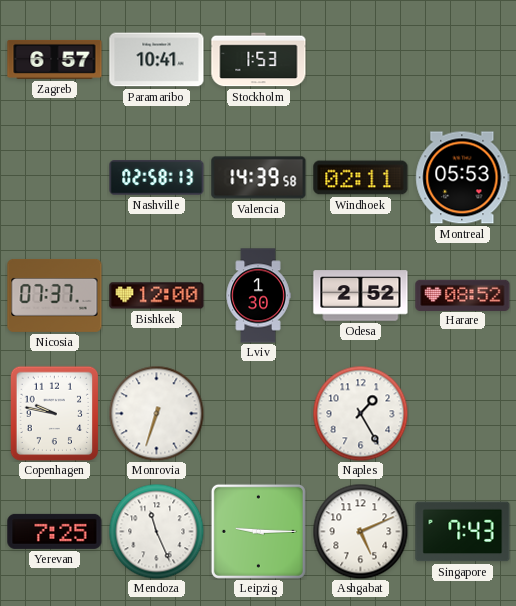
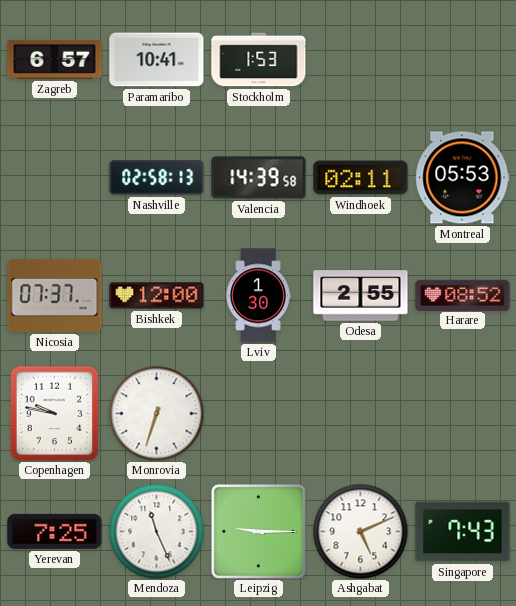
Odesa: 2:52 -> 2:55 (361, 296)
Naples: 1:25 -> none (360, 413)
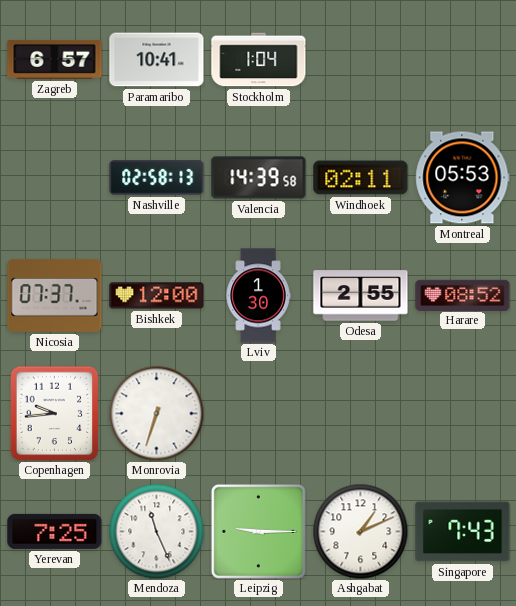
Stockholm: 1:53 -> 1:04 (259, 60)
Copenhagen: 9:47 -> 9:44 (55, 413)
Ashgabat: 5:11 -> 1:11 (360, 531)
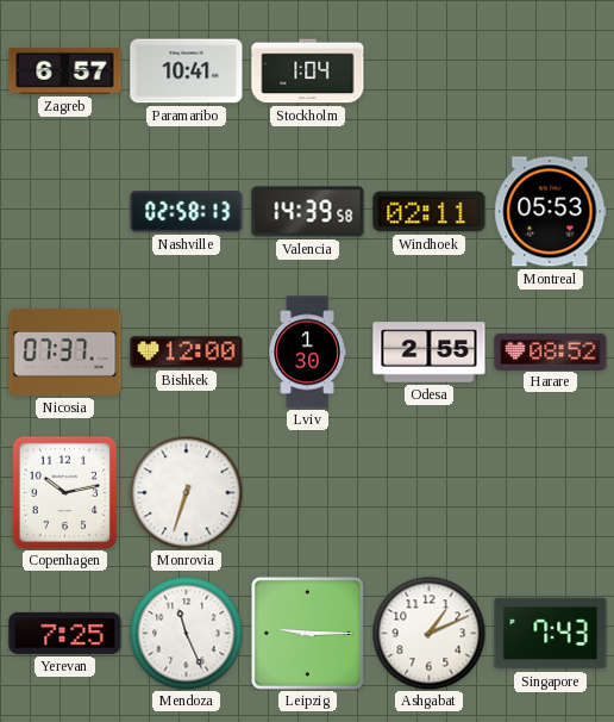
Copenhagen: 9:44 -> 10:13 (65, 492)
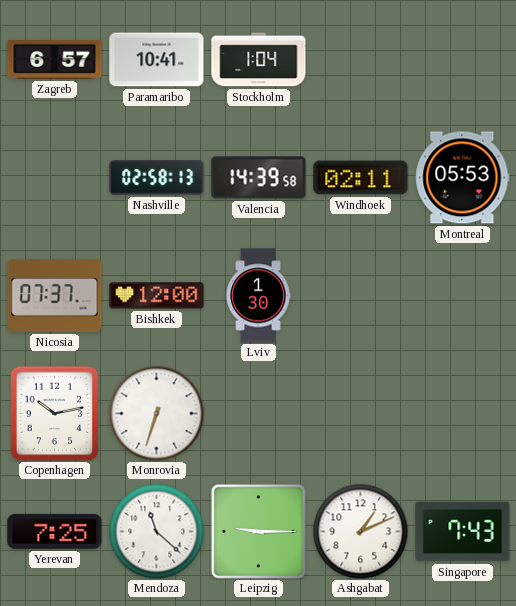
Odesa: 2:55 -> none (430, 353)
Harare: 08:52 -> none (551, 351)
Mendoza: 11:26 -> 11:22 (156, 531)
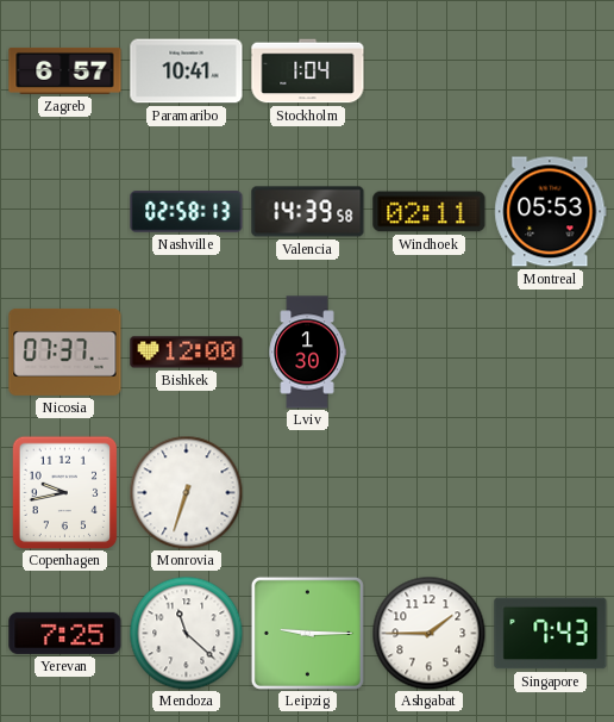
Copenhagen: 10:13 -> 9:43 (65, 492)
Ashgabat: 1:11 -> 1:45 (428, 633)
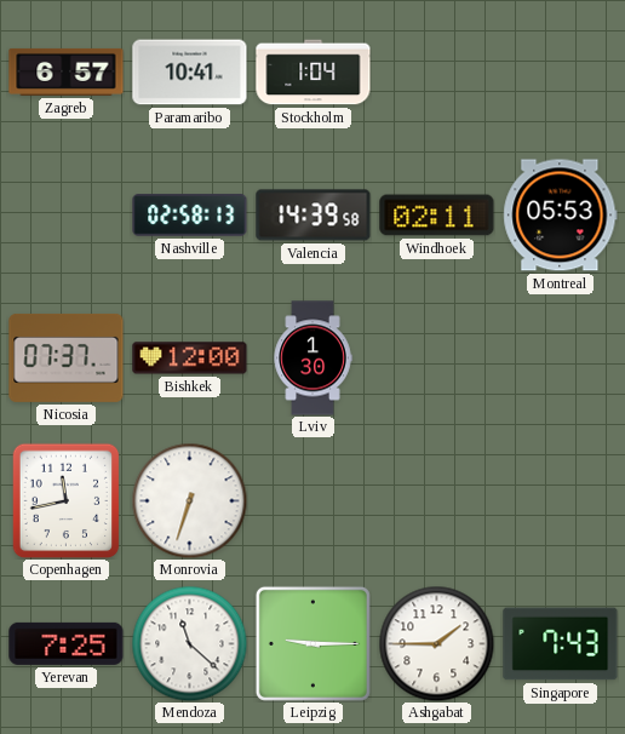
Copenhagen: 9:43 -> 11:43 (67, 500)
